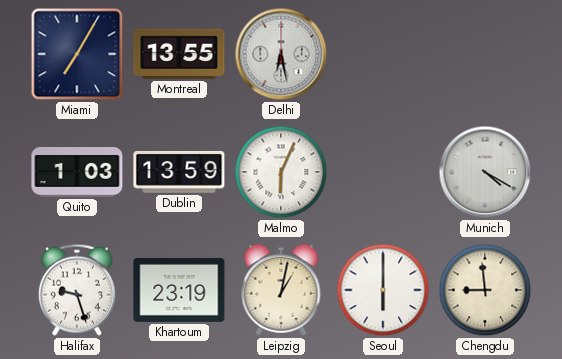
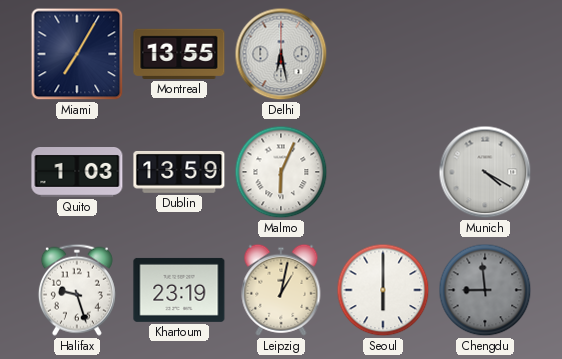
Chengdu dial: cream -> grey (485, 290)
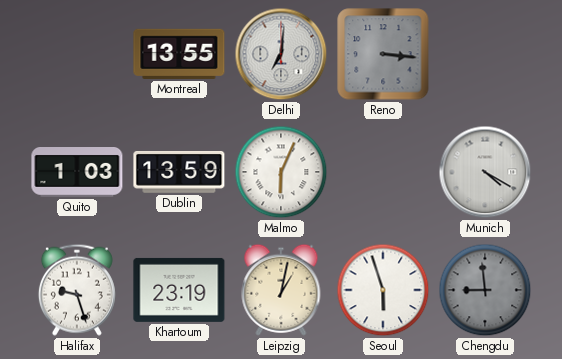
Miami: 7:05 -> none (77, 54)
Delhi: 6:28 -> 7:01 (281, 54)
Reno: none -> 3:16 (383, 54)
Seoul: 6:00 -> 5:57 (383, 290)
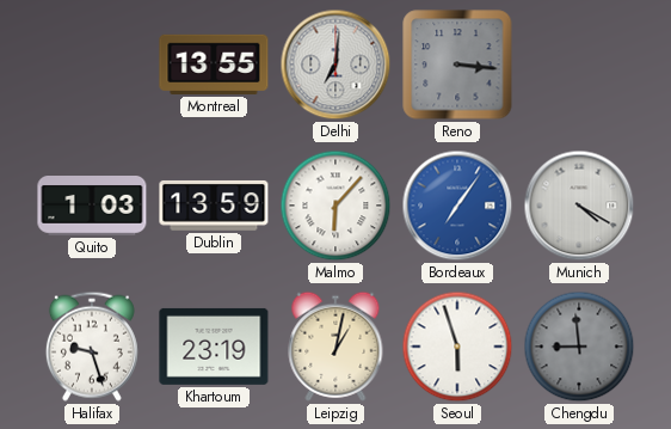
Malmo: 6:04 -> 6:07 (335, 206)
Bordeaux: none -> 7:06 (457, 206)
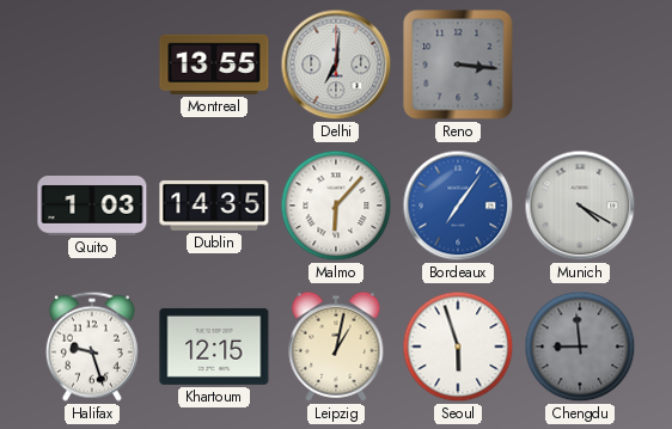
Dublin: 13:59 -> 14:35 (214, 206)
Khartoum: 23:19 -> 12:15 (214, 347)
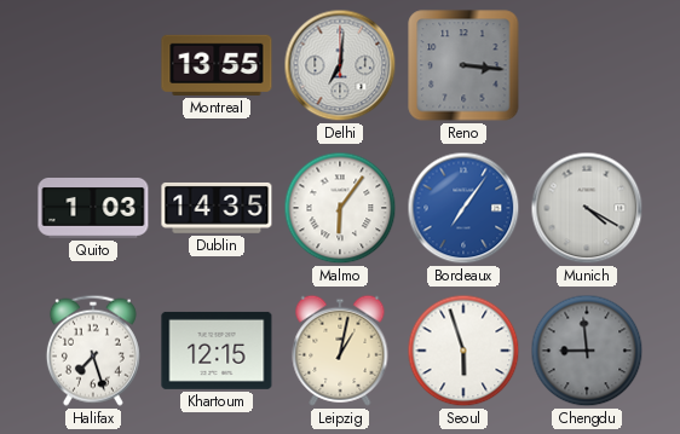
Malmo: 6:07 -> 6:06 (340, 208)
Halifax: 9:27 -> 7:27 (93, 351)
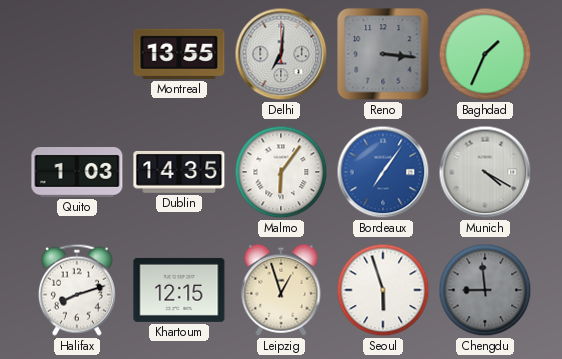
Baghdad: none -> 1:34 (485, 54)
Halifax: 7:27 -> 8:12 (77, 290)
Leipzig: 1:02 -> 12:57 (281, 290)
